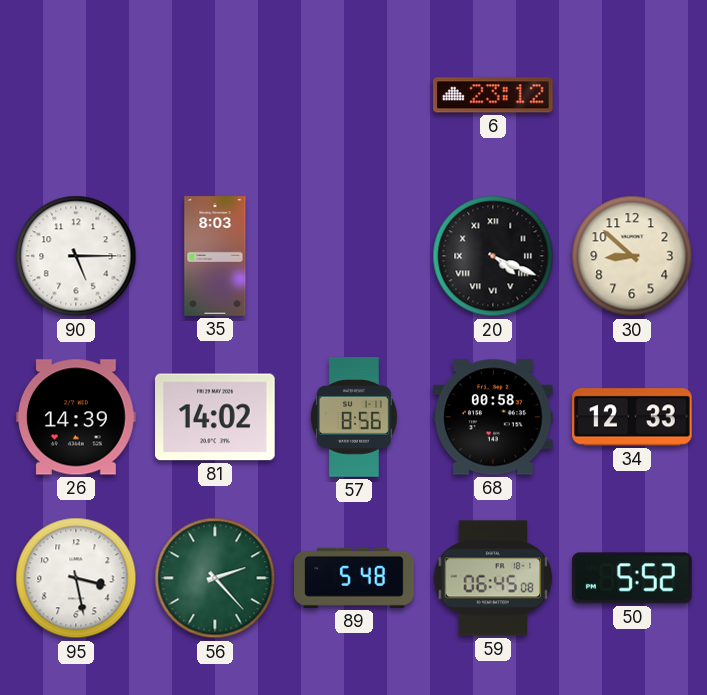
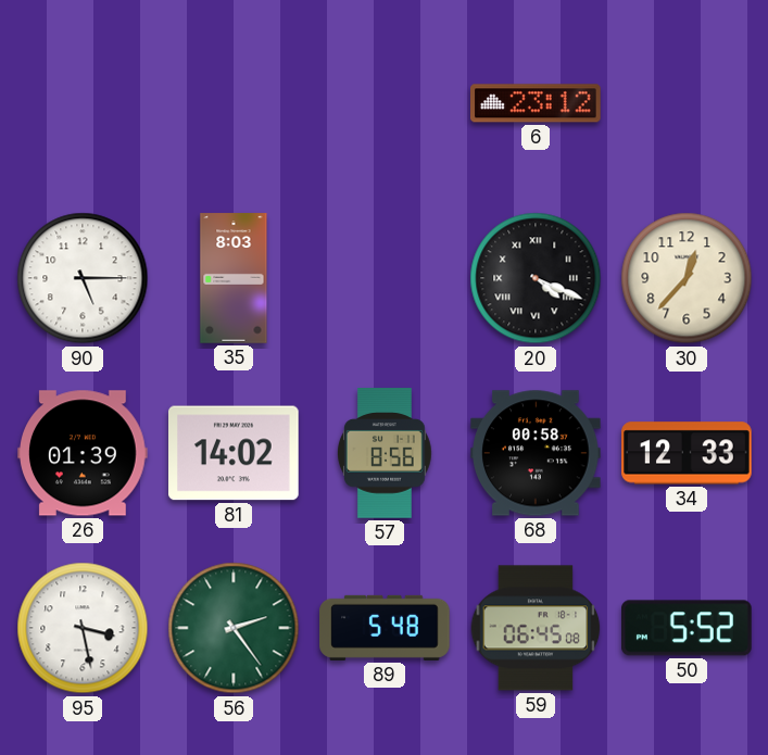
30: 8:52 -> 12:37 (687, 278)
26: 14:39 -> 01:39 (83, 453)
56: 2:23 -> 2:24 (234, 628)
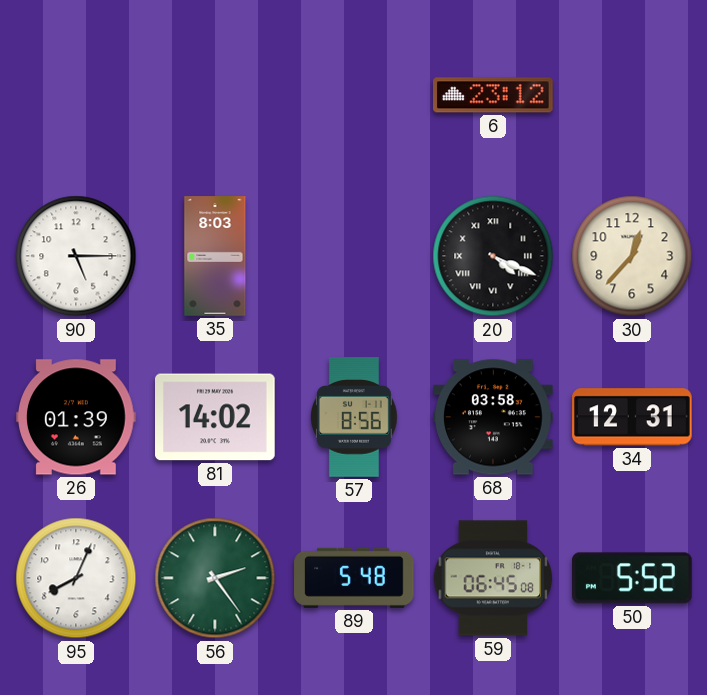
68: 00:58 -> 03:58 (493, 417)
34: 12:33 -> 12:31 (632, 417)
95: 3:28 -> 8:04 (76, 578)
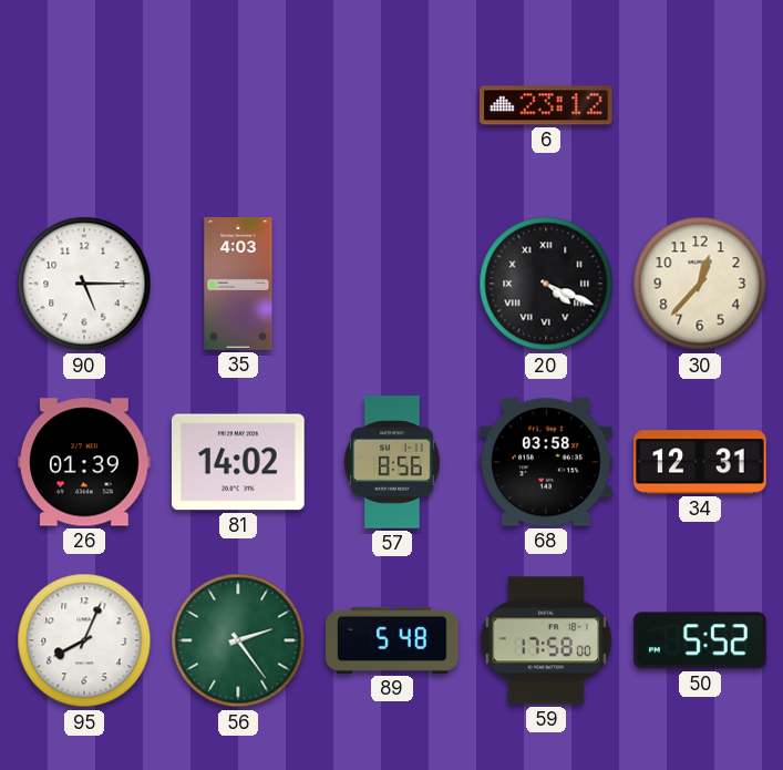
35: 8:03 -> 4:03 (238, 284)
59: 06:45 -> 17:58 (546, 640)
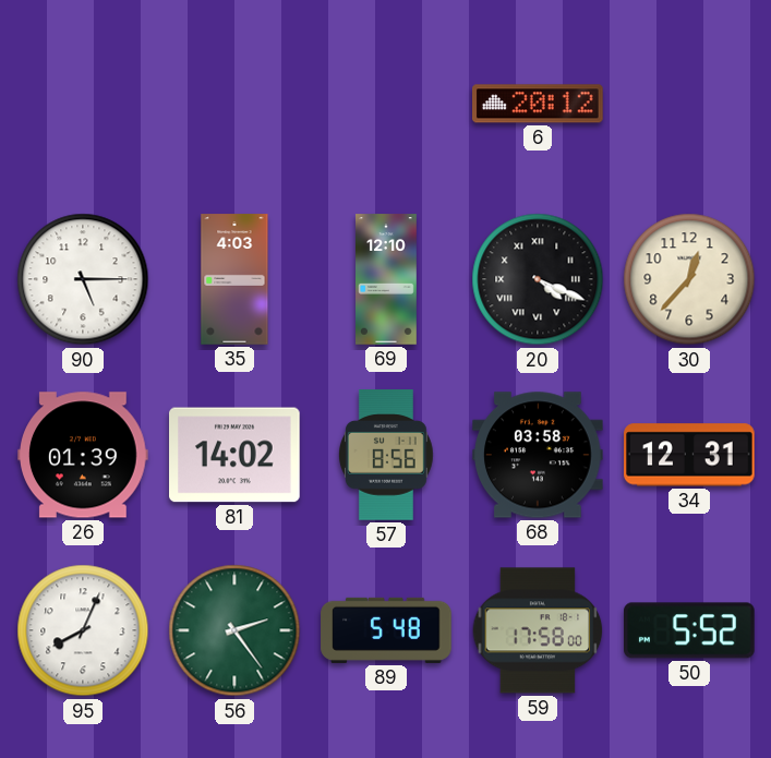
6: 23:12 -> 20:12 (539, 104)
69: none -> 12:10 (387, 279)
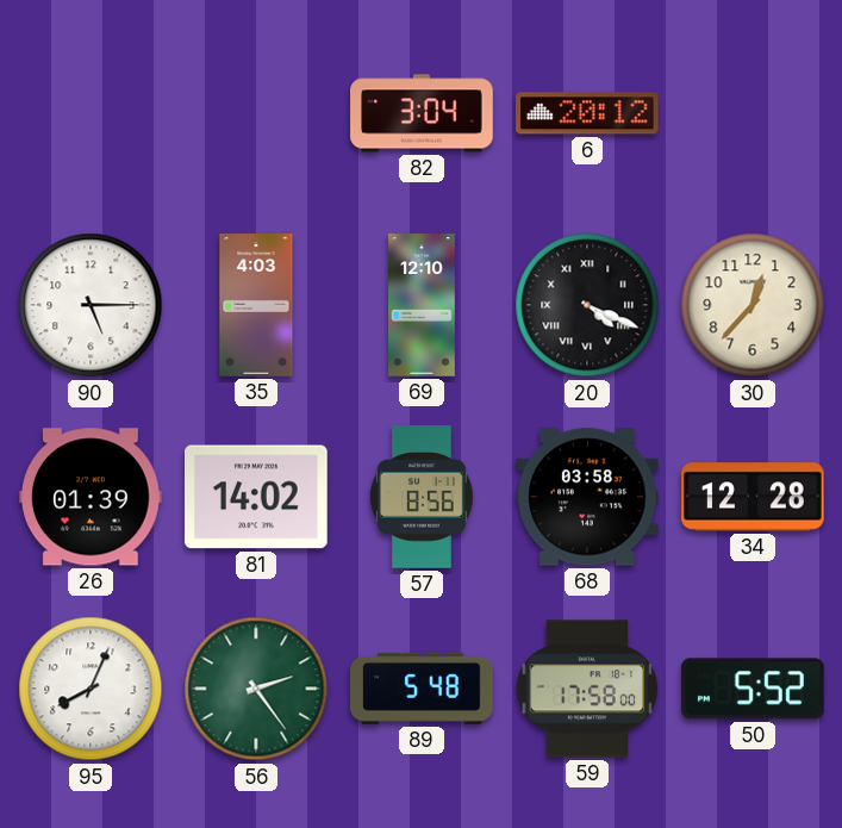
82: none -> 3:04 (422, 113)
34: 12:31 -> 12:28 (753, 497)
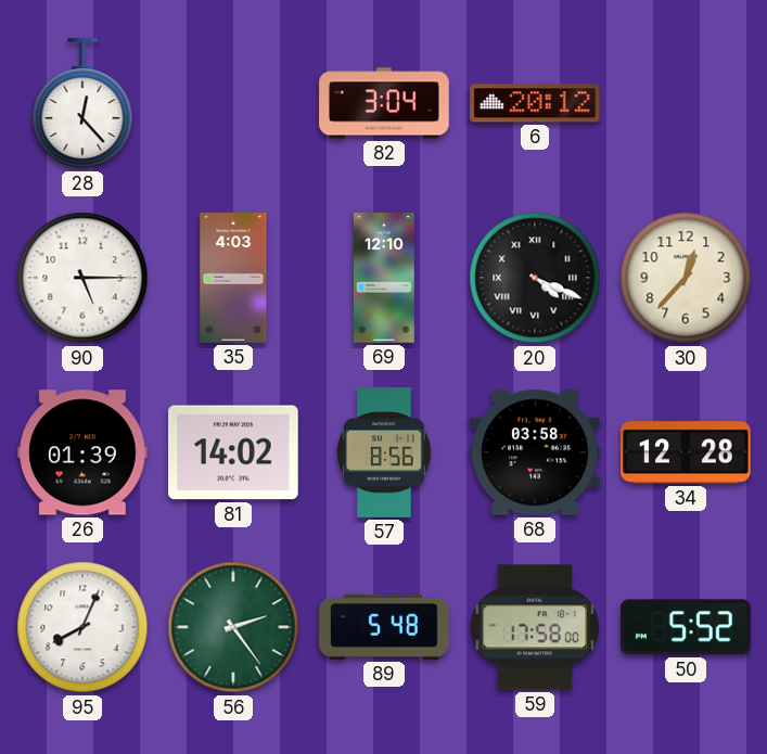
28: none -> 12:23 (82, 104)
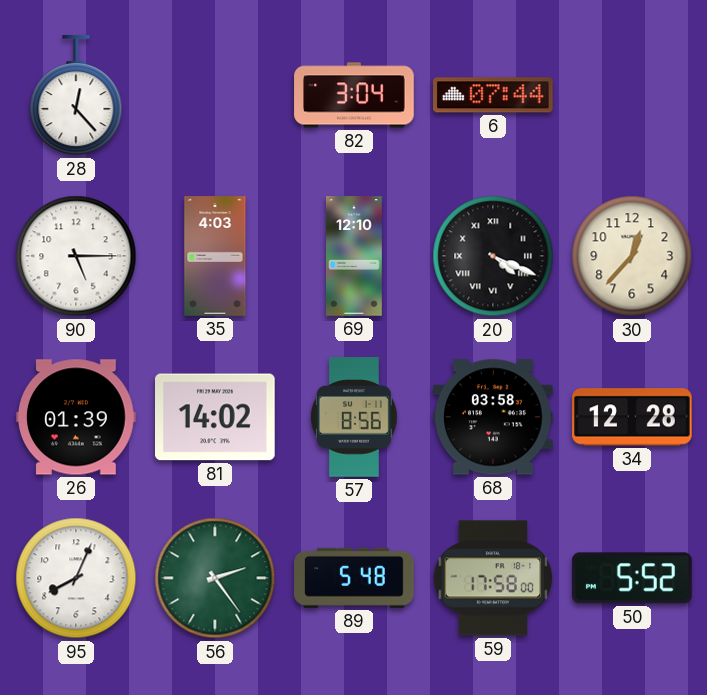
6: 20:12 -> 07:44 (494, 95)
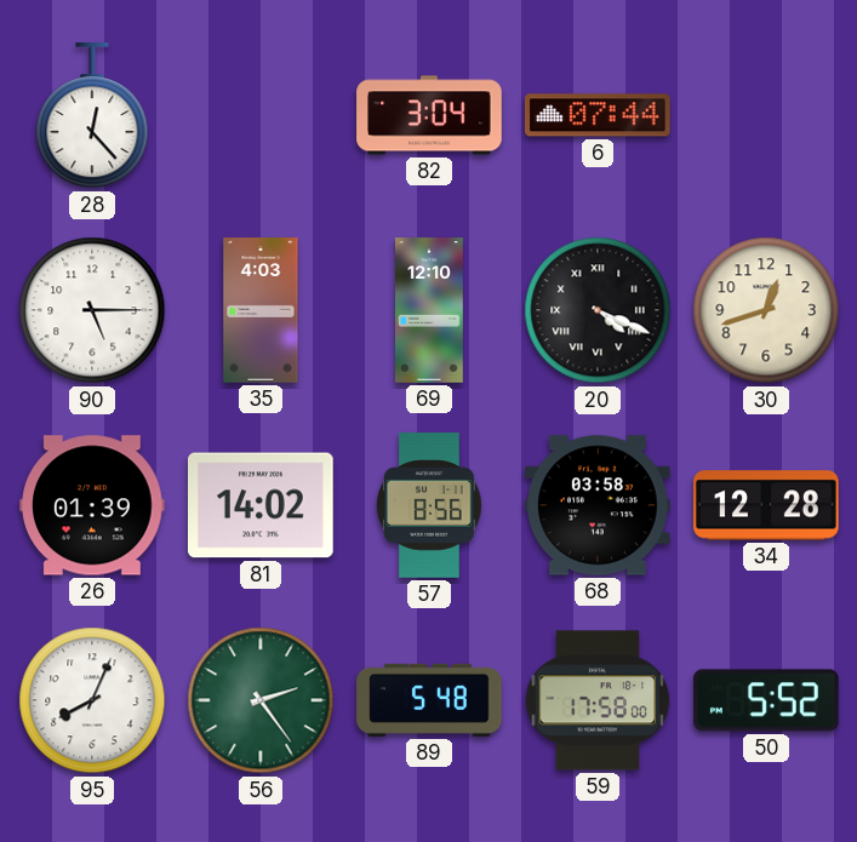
30: 12:37 -> 12:42 (766, 310)
